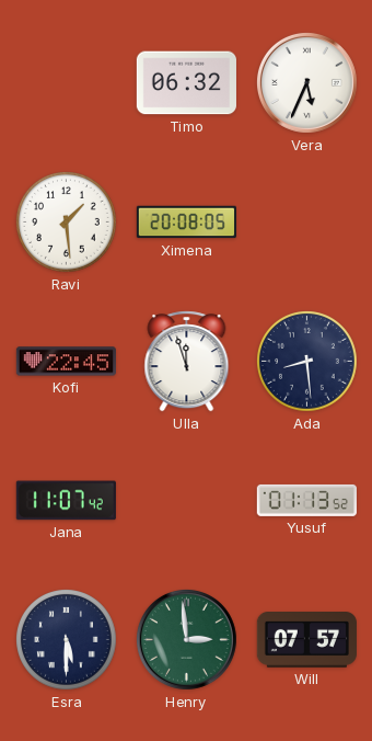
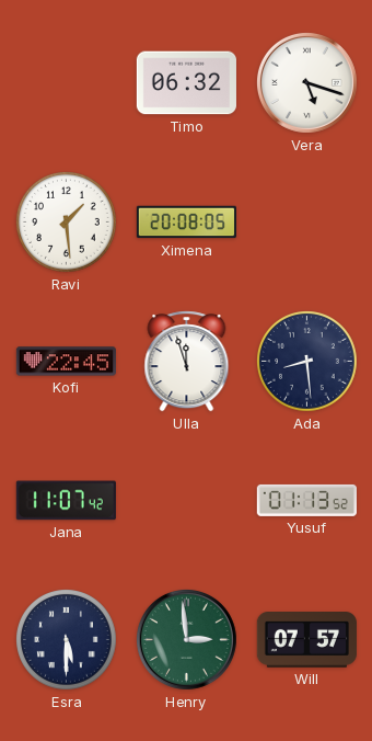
Vera: 5:34 -> 5:18 (306, 82)
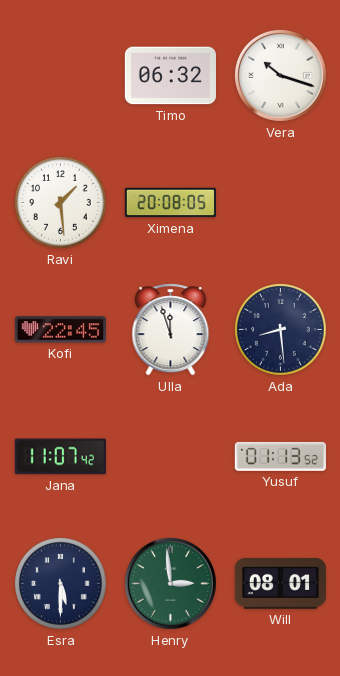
Vera: 5:18 -> 10:18 (280, 75)
Will: 07:57 -> 08:01 (280, 584)
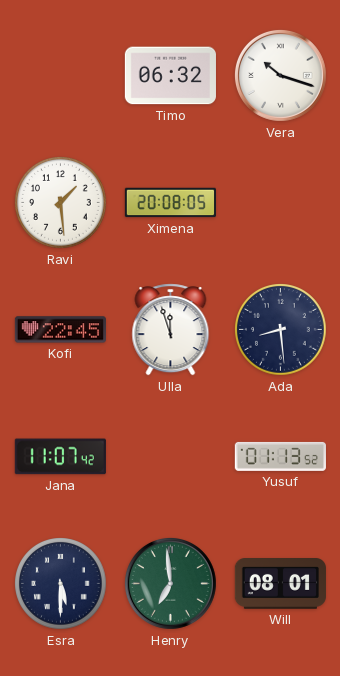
Henry: 2:59 -> 6:59 (170, 583)
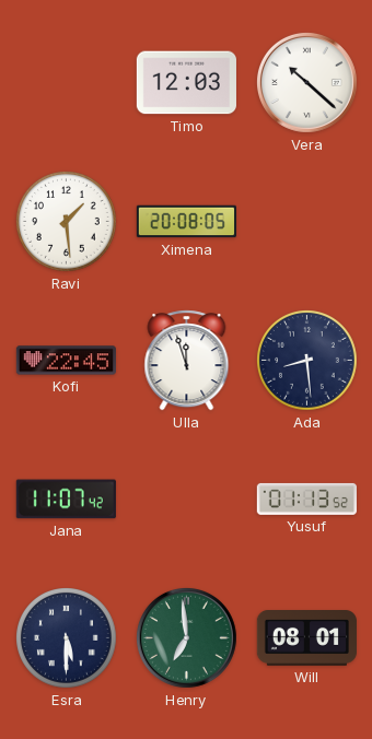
Timo: 06:32 -> 12:03 (186, 83)
Vera: 10:18 -> 10:22 (306, 82)
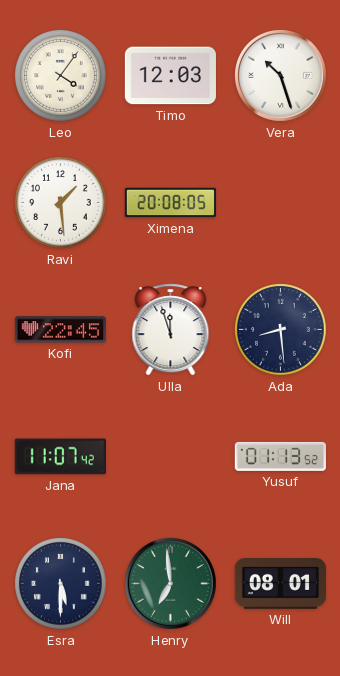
Leo: none -> 4:06 (61, 76)
Vera: 10:22 -> 10:27 (280, 75)
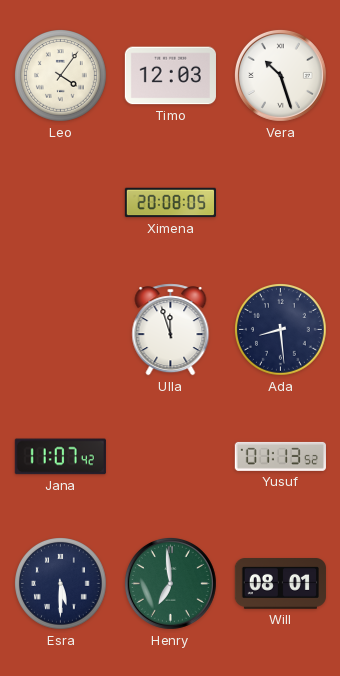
Ravi: 1:29 -> none (61, 203)
Kofi: 22:45 -> none (60, 330)
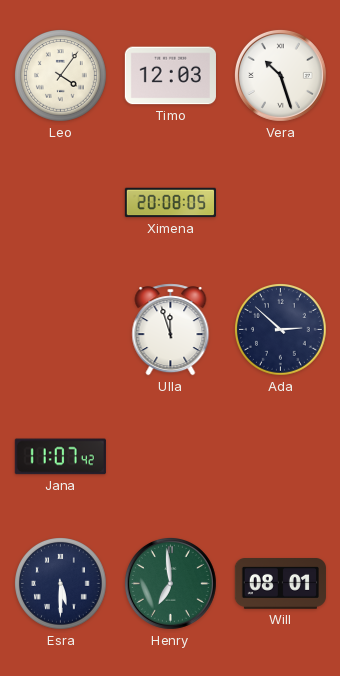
Ada: 8:29 -> 2:52 (281, 330)
Yusuf: 01:13 -> none (280, 456)
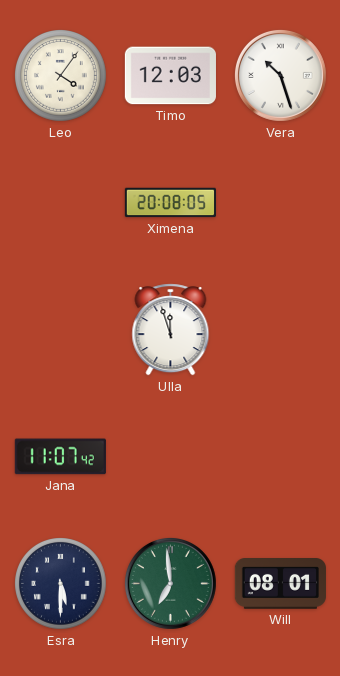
Ada: 2:52 -> none (281, 330)
